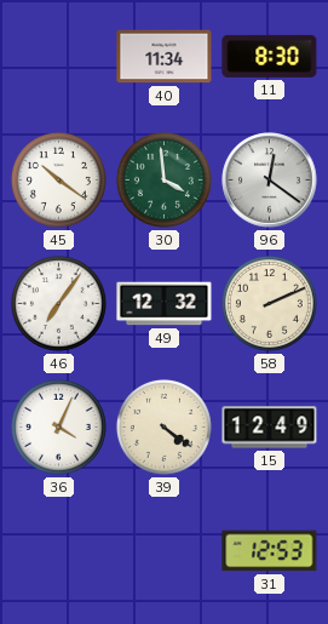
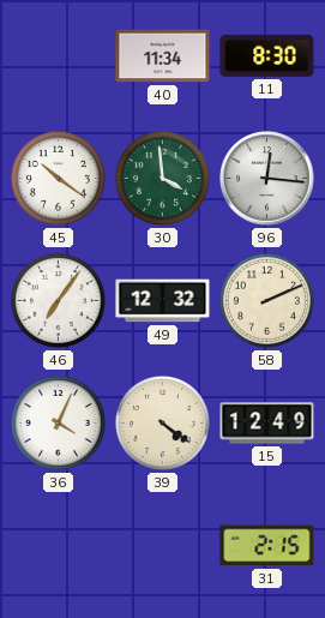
96: 12:21 -> 12:16 (267, 179)
31: 12:53 -> 2:15 (267, 546)
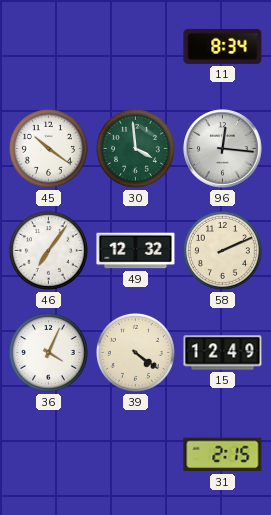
40: 11:34 -> none (163, 56)
11: 8:30 -> 8:34 (223, 46)
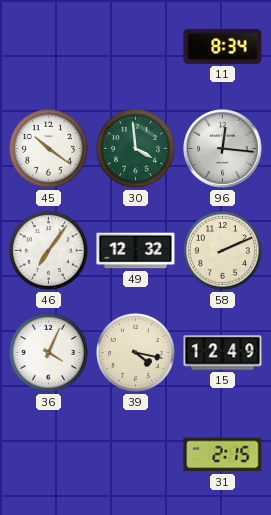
39: 4:21 -> 4:17 (135, 352)
